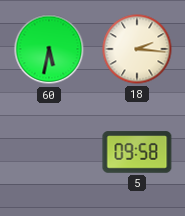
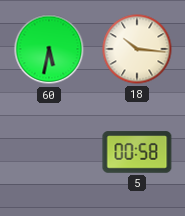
18: 2:16 -> 10:16 (137, 49)
5: 09:58 -> 00:58 (137, 152)
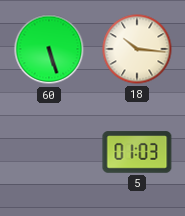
60: 5:32 -> 5:27 (49, 49)
5: 00:58 -> 01:03 (137, 152)
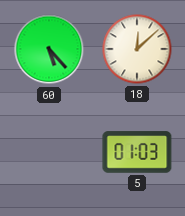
60: 5:27 -> 5:23 (49, 49)
18: 10:16 -> 12:08 (137, 49)
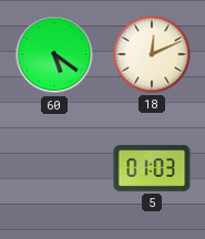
60: 5:23 -> 5:21 (54, 54)
18: 12:08 -> 12:11 (152, 54)
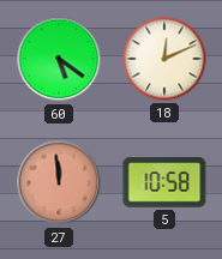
27: none -> 11:59 (59, 182)
5: 01:03 -> 10:58 (164, 182)
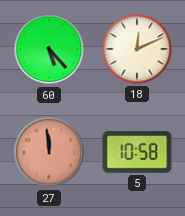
60: 5:21 -> 5:23 (49, 49)
